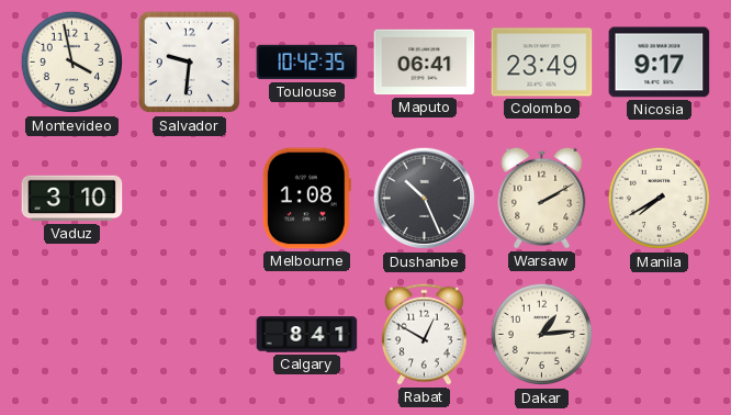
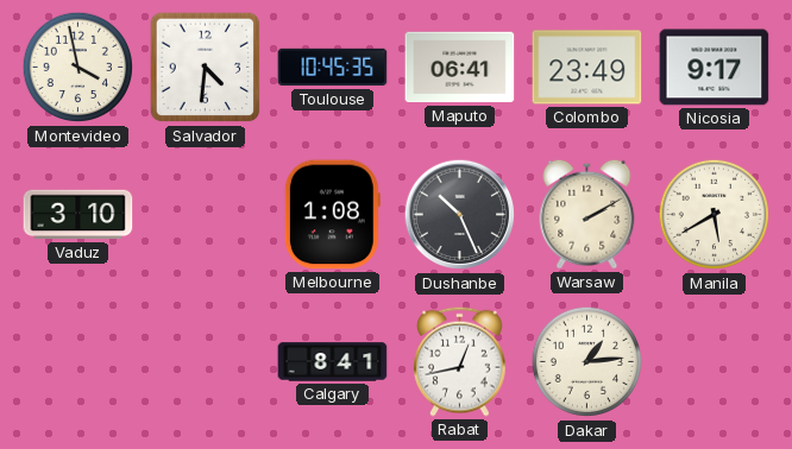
Salvador: 9:31 -> 4:31 (206, 68)
Toulouse: 10:42 -> 10:45 (333, 68)
Manila: 7:40 -> 5:40 (715, 215)
Rabat: 12:50 -> 12:43 (460, 361)
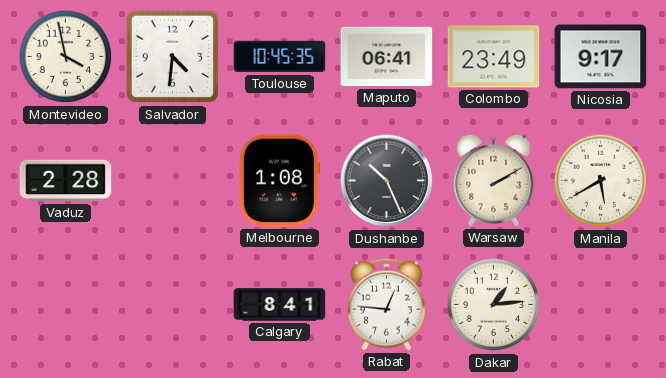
Vaduz: 3:10 -> 2:28 (66, 181)
Rabat: 12:43 -> 12:46 (387, 304)
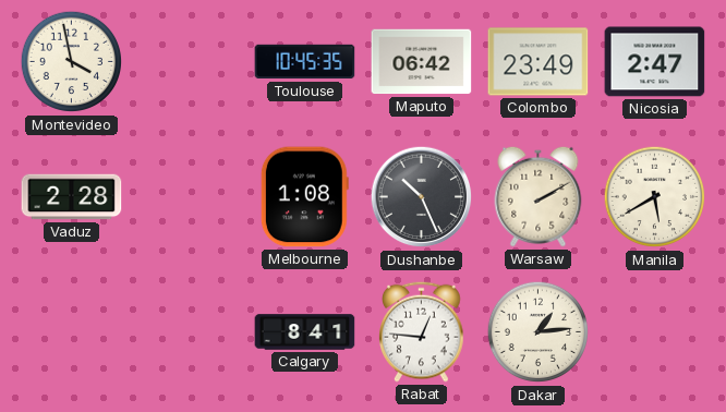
Salvador: 4:31 -> none (173, 57)
Maputo: 06:41 -> 06:42 (422, 62)
Nicosia: 9:17 -> 2:47 (655, 62)
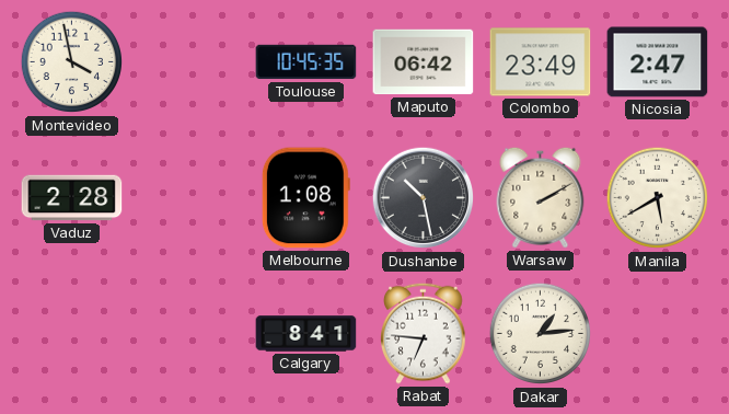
Dushanbe: 10:26 -> 10:28 (424, 198)
Rabat: 12:46 -> 6:46 (424, 333)
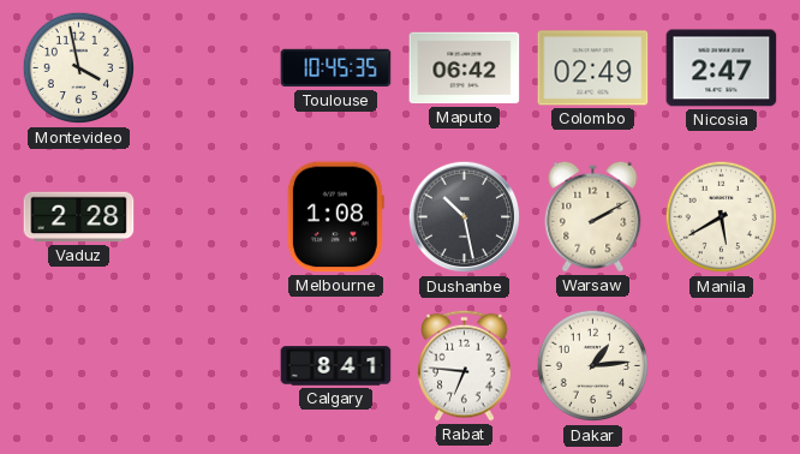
Colombo: 23:49 -> 02:49 (593, 68)
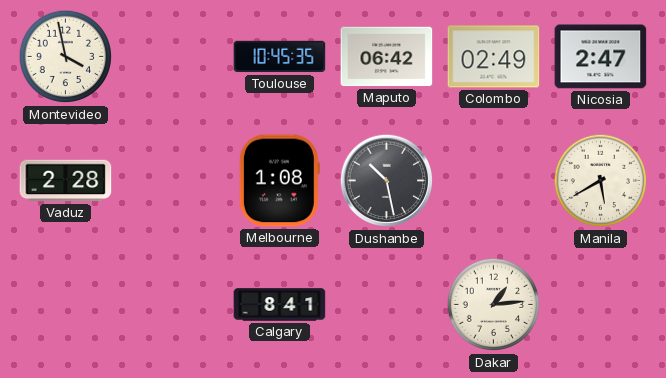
Warsaw: 2:10 -> none (593, 216)
Rabat: 6:46 -> none (465, 365)
